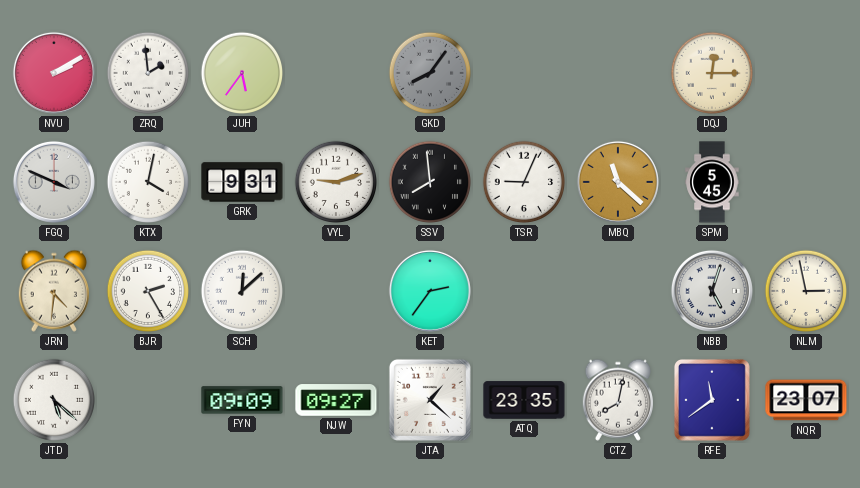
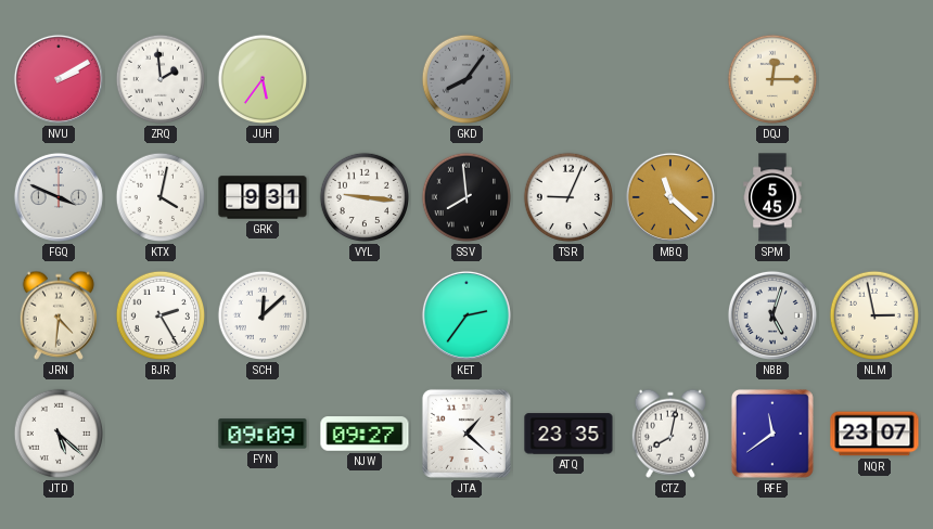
VYL: 9:12 -> 9:16 (365, 197)
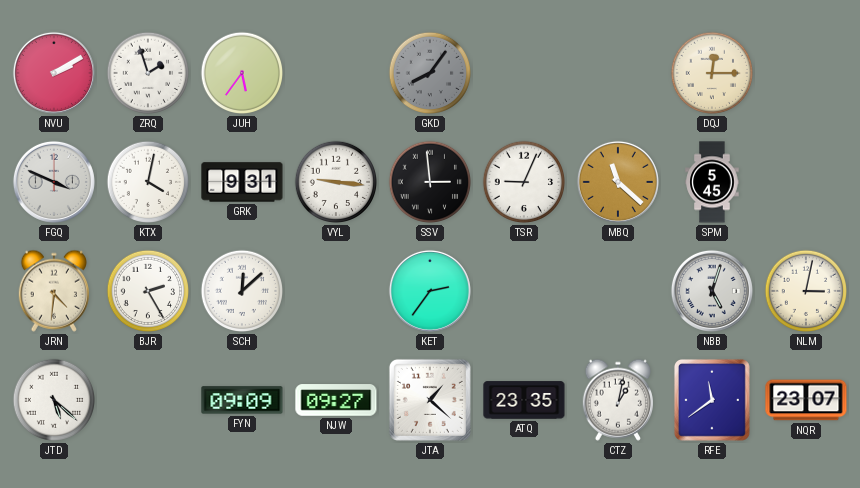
ZRQ: 1:59 -> 1:57 (148, 73)
SSV: 7:59 -> 2:59 (430, 182)
NLM: 2:58 -> 3:02 (806, 291)
CTZ: 8:02 -> 1:02 (617, 400)
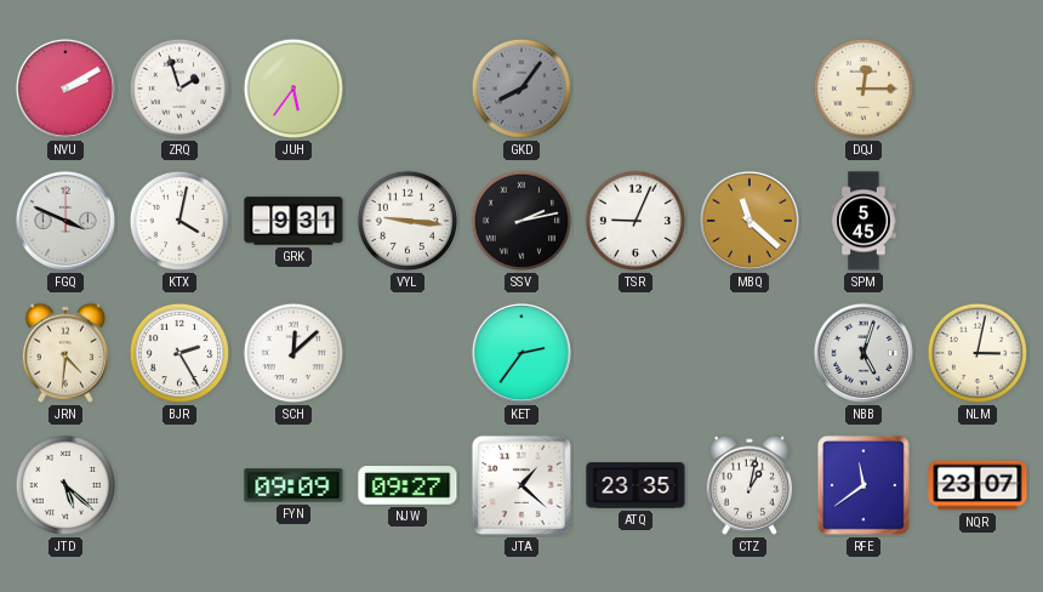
SSV: 2:59 -> 2:13 (521, 221)
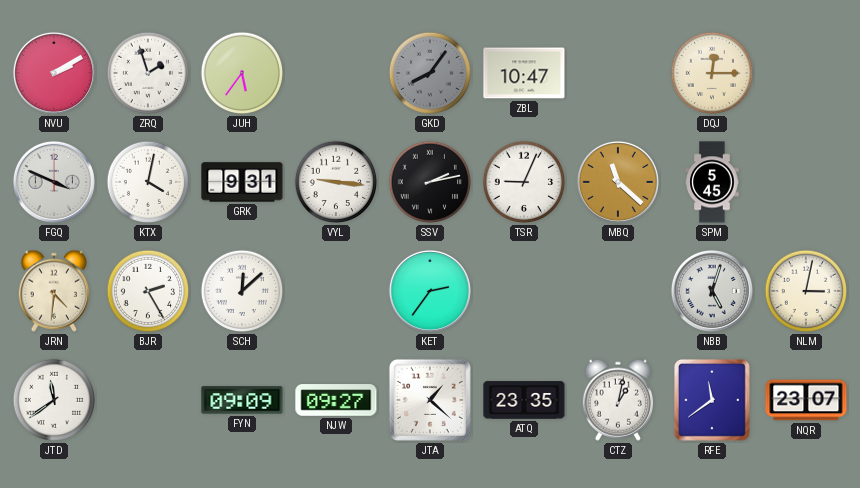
ZBL: none -> 10:47 (524, 73)
JTD: 5:22 -> 11:39 (54, 400)
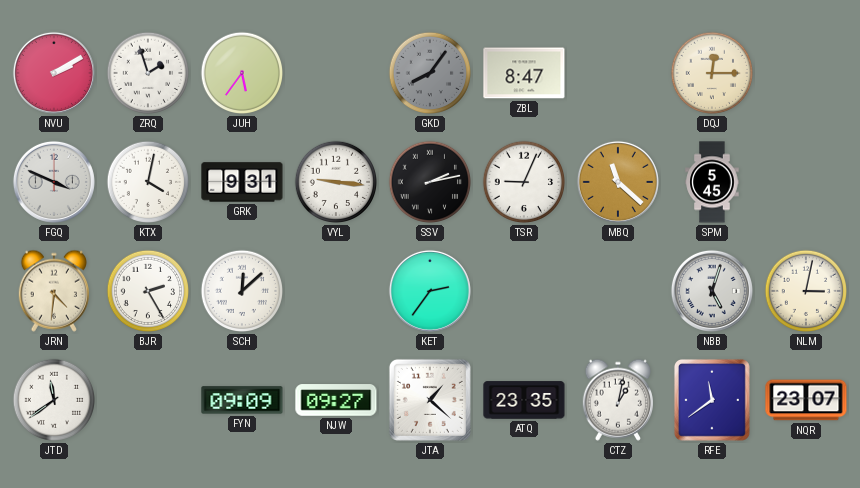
ZBL: 10:47 -> 8:47 (524, 73)
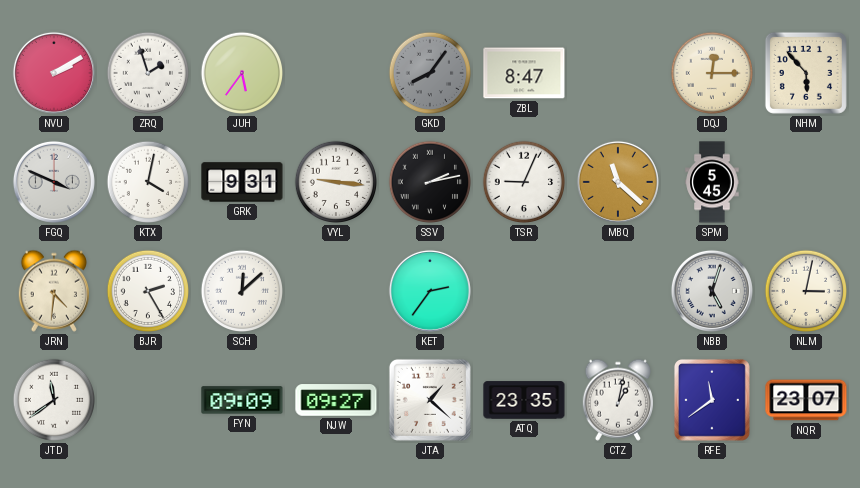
NHM: none -> 5:53 (806, 73)
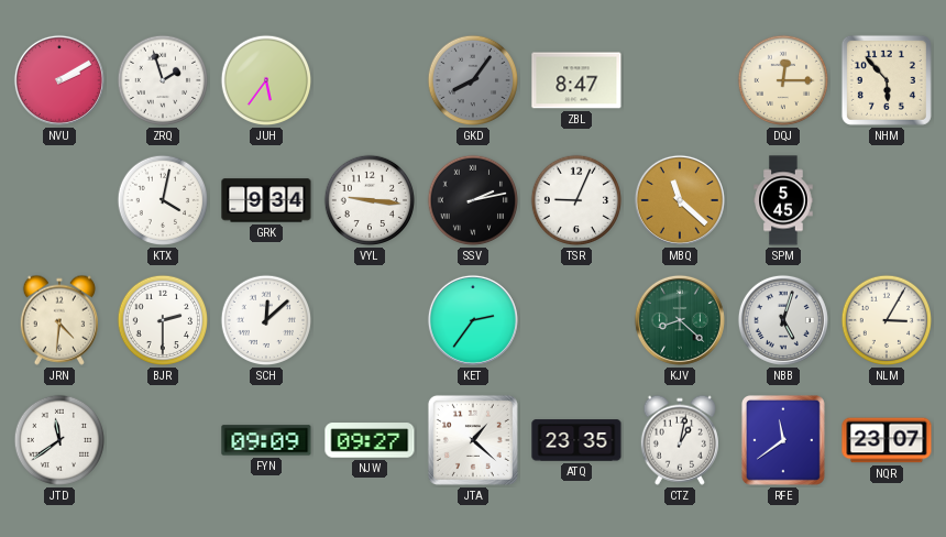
FGQ: 3:49 -> none (54, 182)
GRK: 9:31 -> 9:34 (266, 200)
BJR: 2:25 -> 2:30 (163, 320)
KJV: none -> 8:22 (680, 320)
NLM: 3:02 -> 3:05 (887, 320)
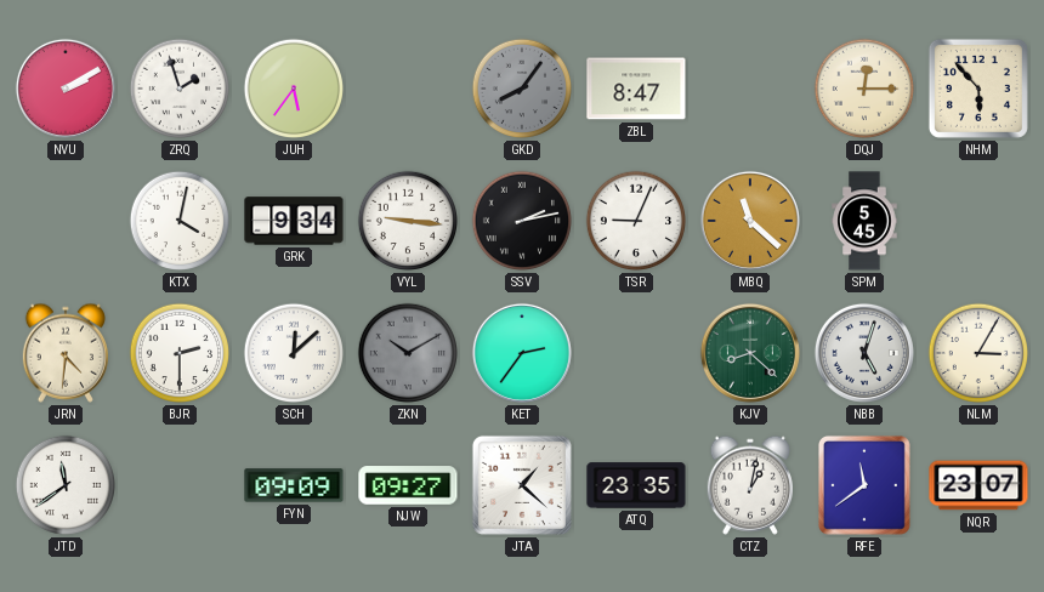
ZKN: none -> 10:10 (408, 353)
